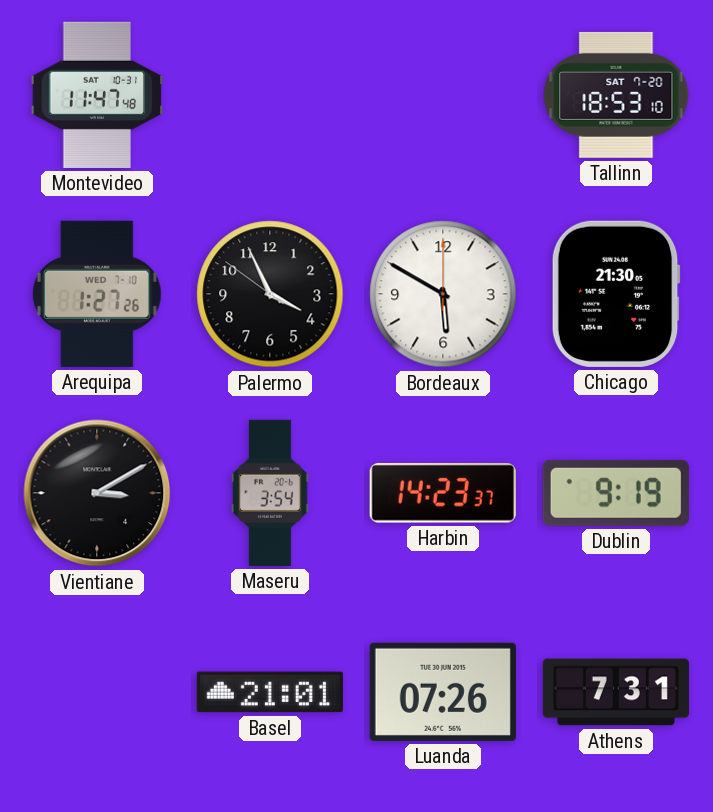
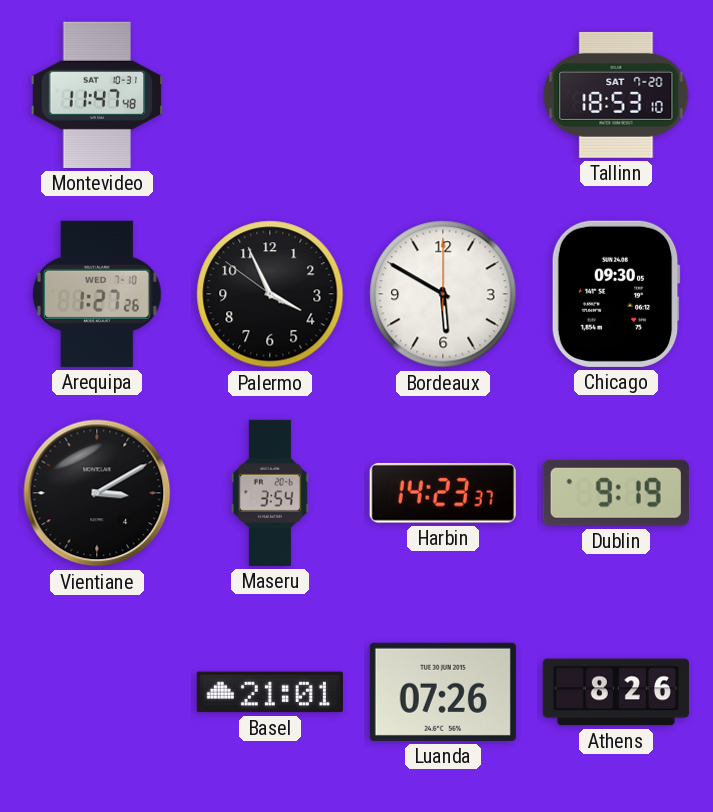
Chicago: 21:30 -> 09:30 (616, 294)
Athens: 7:31 -> 8:26 (616, 692)
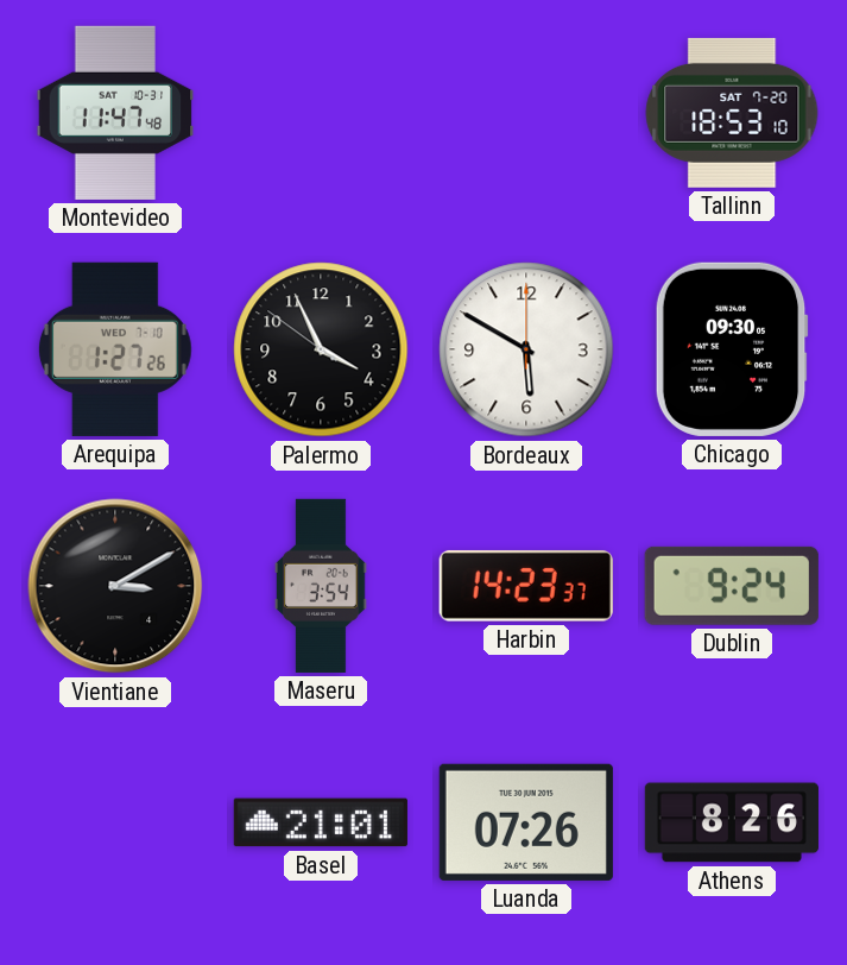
Dublin: 9:19 -> 9:24 (732, 586)
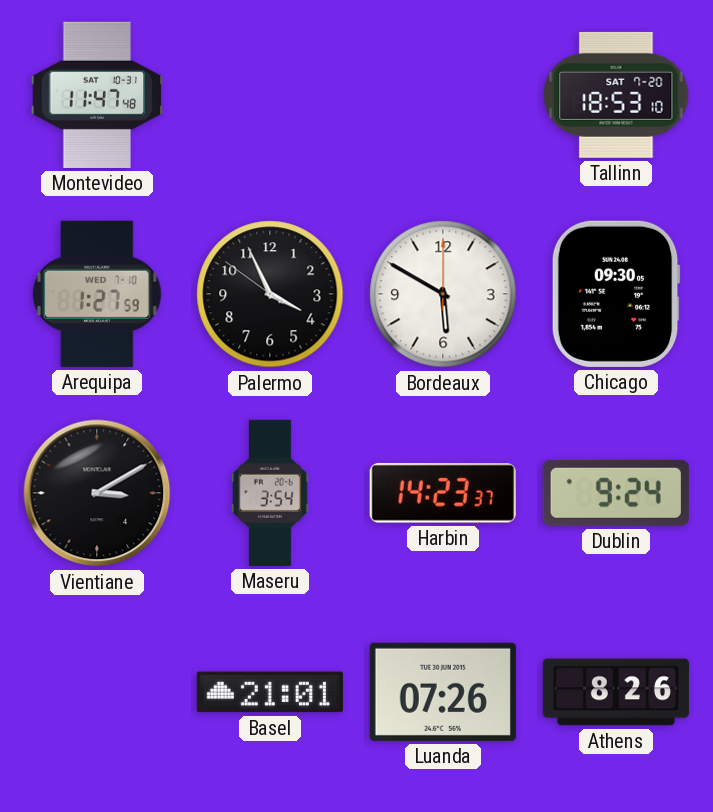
Arequipa: 1:27:26 -> 1:27:59 (97, 294)
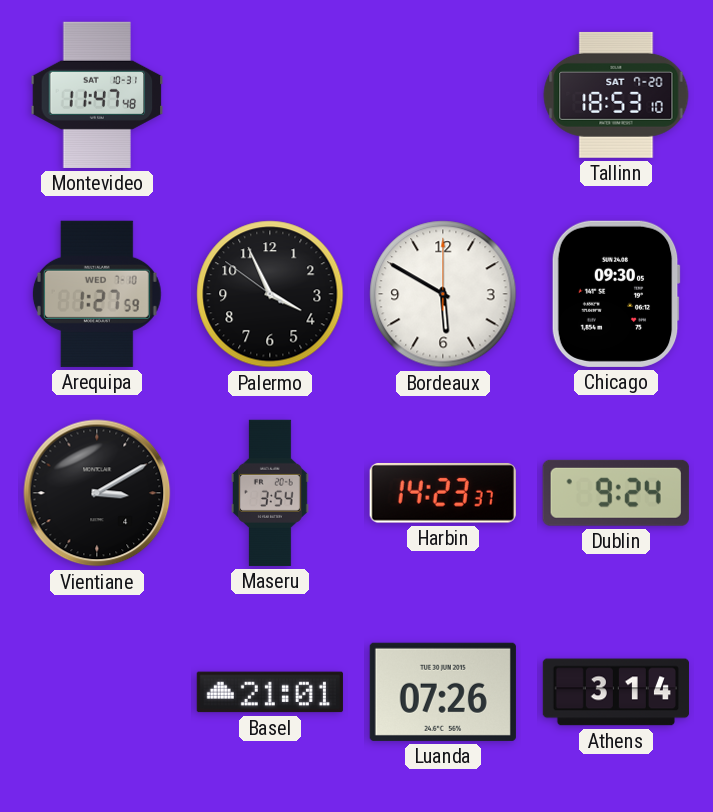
Athens: 8:26 -> 3:14 (616, 692)
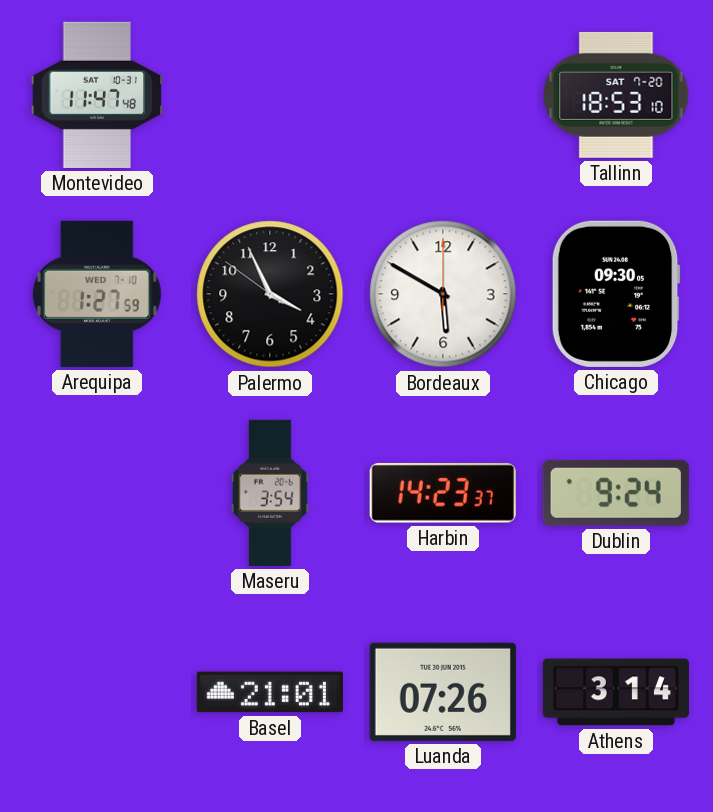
Vientiane: 3:10 -> none (97, 493)
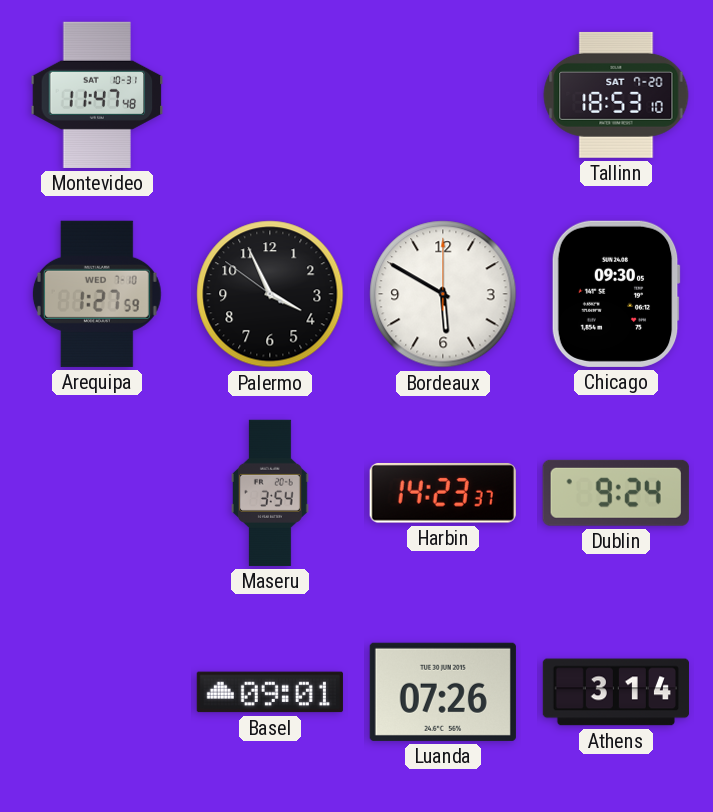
Basel: 21:01 -> 09:01 (270, 692)
